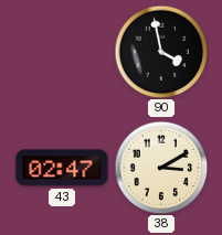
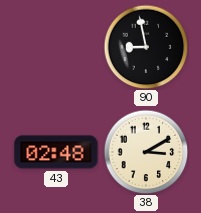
90: 3:58 -> 8:58 (146, 47)
43: 02:47 -> 02:48 (56, 152)
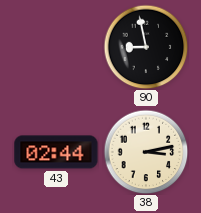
43: 02:48 -> 02:44 (56, 152)
38: 3:10 -> 3:13 (146, 152)
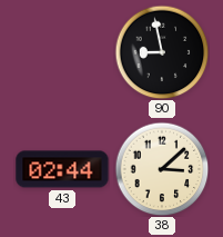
38: 3:13 -> 3:08 (162, 169)
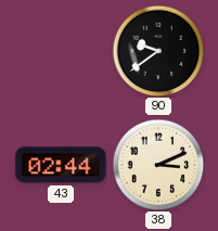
90: 8:58 -> 9:39 (158, 51)
38: 3:08 -> 3:11 (158, 165)
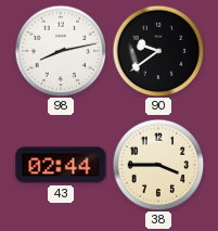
98: none -> 8:13 (61, 51)
38: 3:11 -> 3:45 (158, 165)
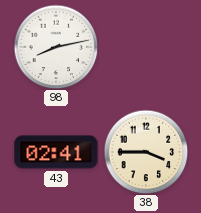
90: 9:39 -> none (158, 51)
43: 02:44 -> 02:41 (56, 152)
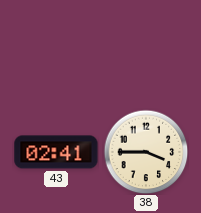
98: 8:13 -> none (56, 47)
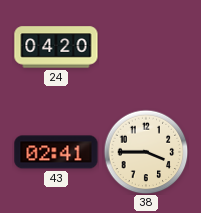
24: none -> 04:20 (56, 47)
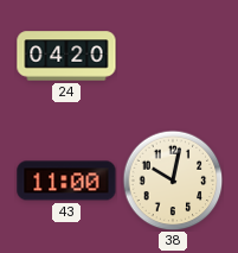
43: 02:41 -> 11:00 (66, 181)
38: 3:45 -> 10:02 (173, 181)
